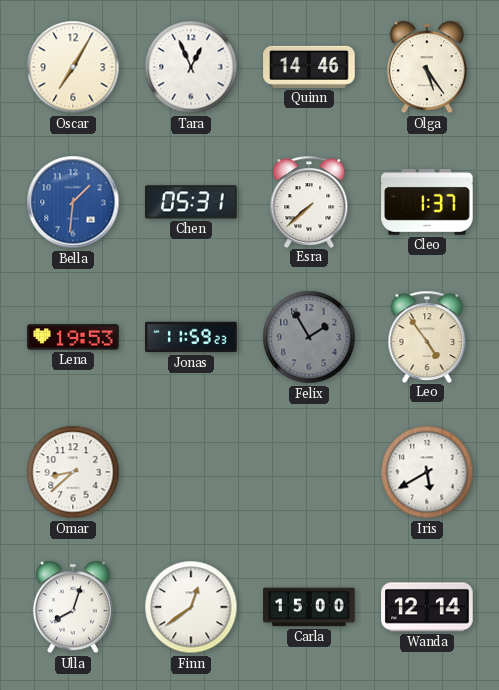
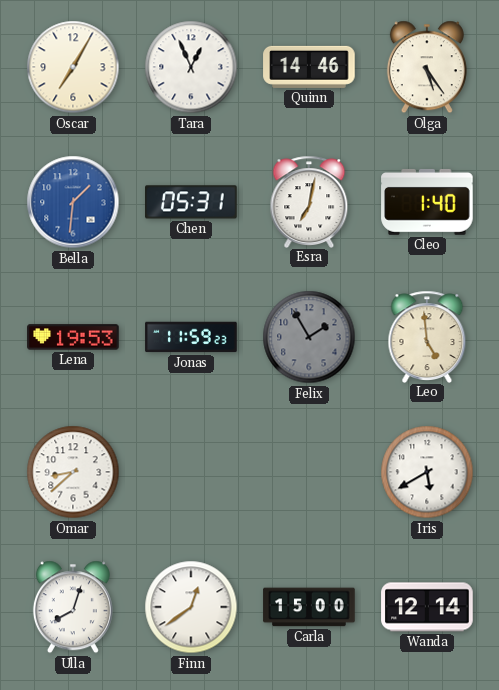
Esra: 7:38 -> 7:02 (309, 201)
Cleo: 1:37 -> 1:40 (427, 202)
Leo: 4:54 -> 4:59 (427, 336)
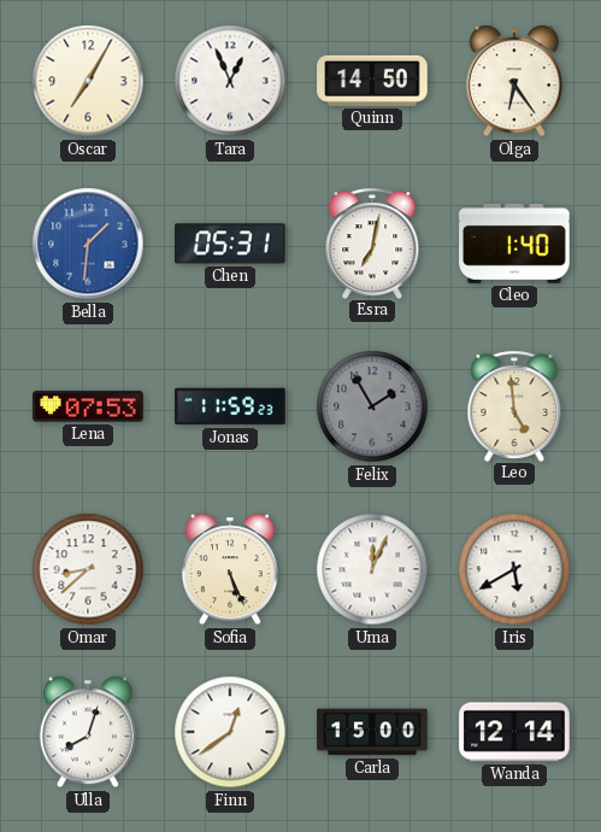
Quinn: 14:46 -> 14:50 (372, 81)
Olga: 5:24 -> 6:24 (514, 81)
Lena: 19:53 -> 07:53 (88, 406)
Sofia: none -> 5:26 (230, 569)
Uma: none -> 12:04 (372, 569)
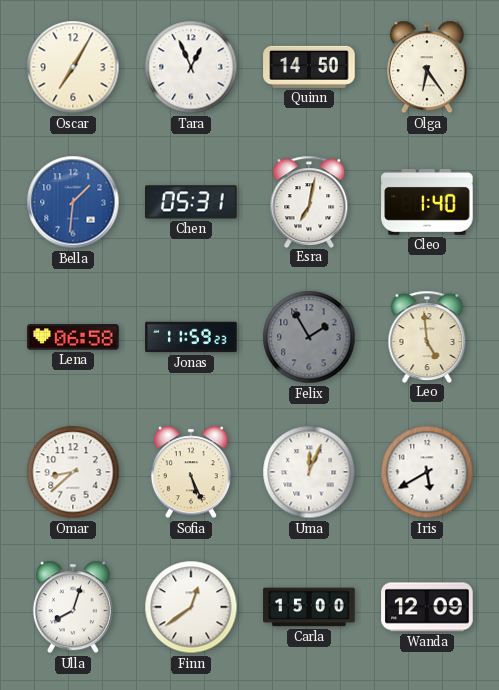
Lena: 07:53 -> 06:58 (73, 337)
Wanda: 12:14 -> 12:09 (427, 607)
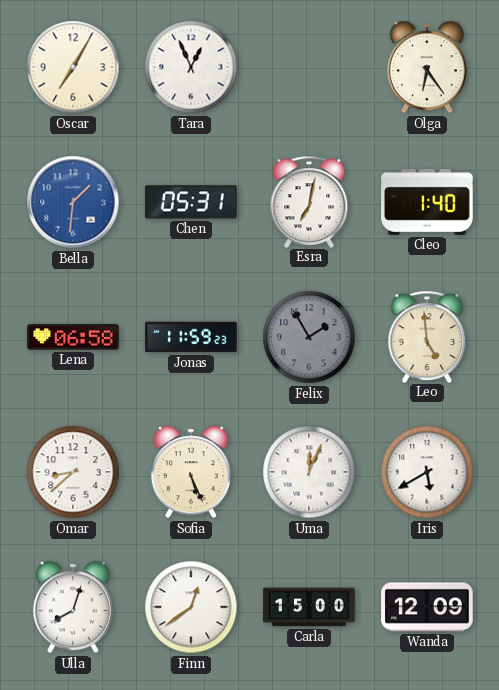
Quinn: 14:50 -> none (309, 67)
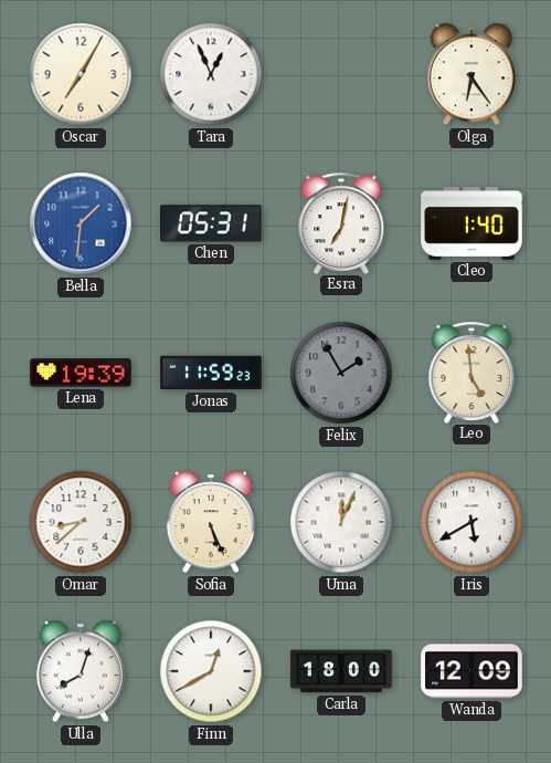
Lena: 06:58 -> 19:39 (81, 373)
Finn: 12:39 -> 12:40 (211, 671)
Carla: 15:00 -> 18:00 (341, 671)
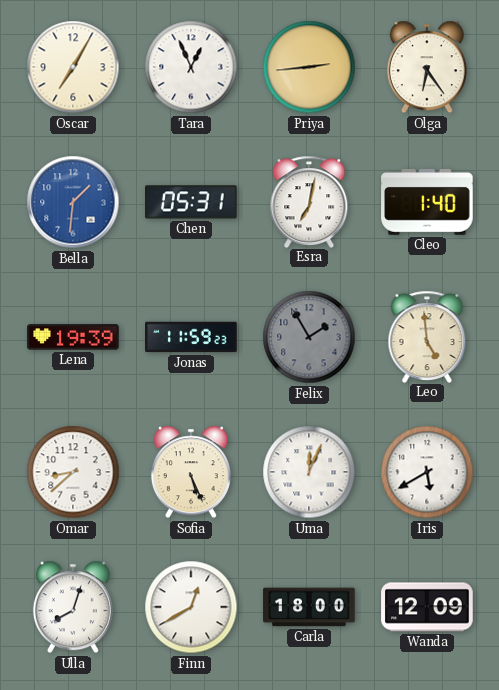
Priya: none -> 2:44 (309, 67)
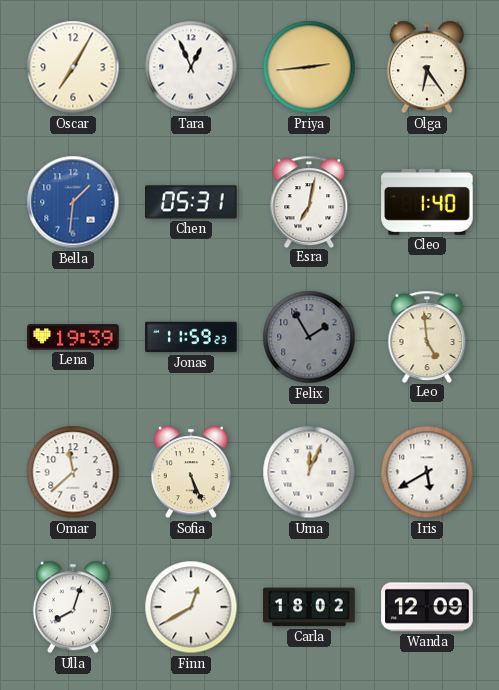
Omar: 8:38 -> 11:38 (73, 472)
Carla: 18:00 -> 18:02 (309, 607)
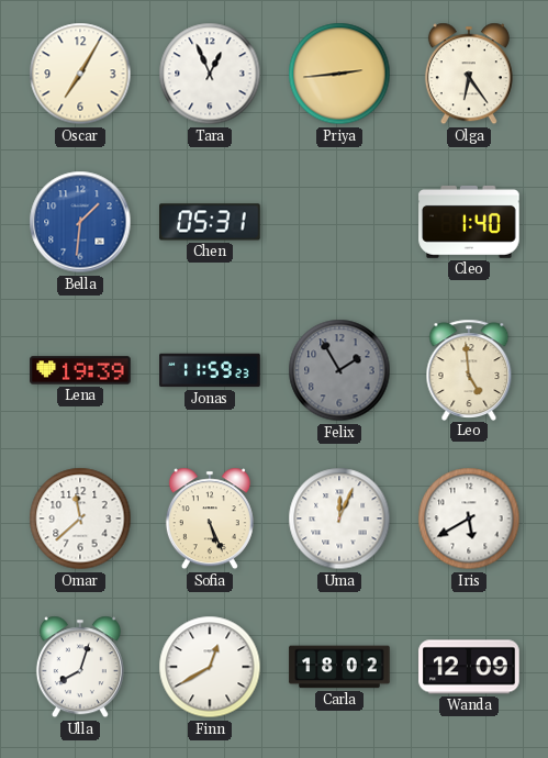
Esra: 7:02 -> none (309, 201)
